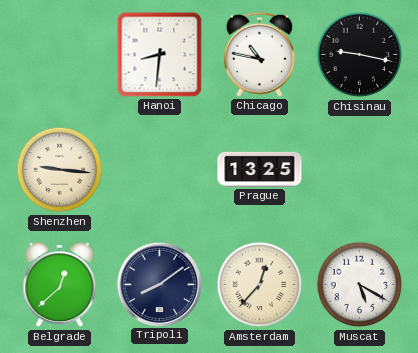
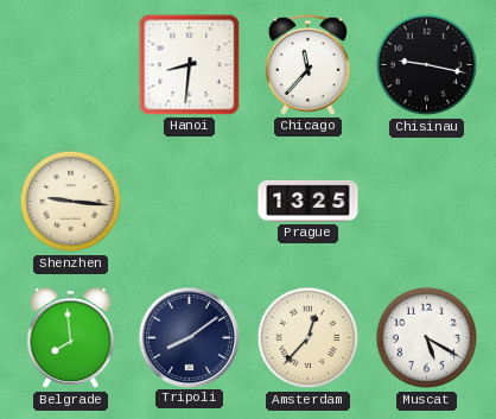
Chicago: 10:47 -> 11:37 (307, 64)
Belgrade: 12:38 -> 7:59 (71, 338)
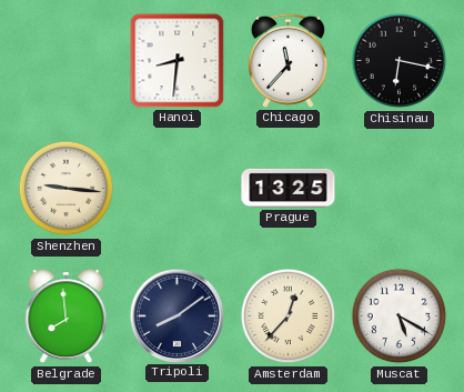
Chisinau: 9:17 -> 6:17 (400, 61)
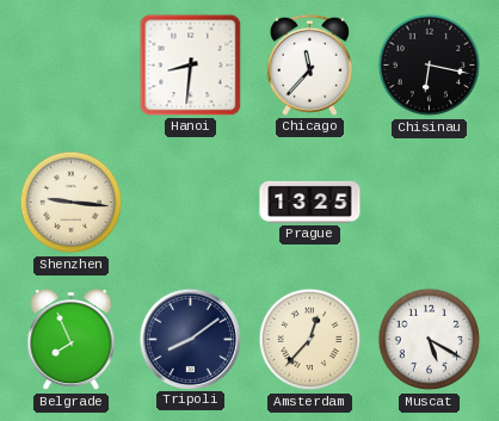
Belgrade: 7:59 -> 7:56 (72, 340)
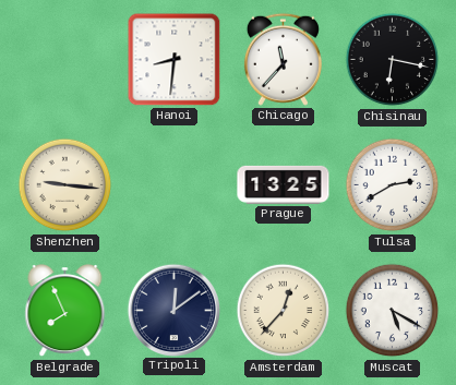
Tulsa: none -> 2:40 (393, 185)
Tripoli: 8:09 -> 12:09 (173, 310)
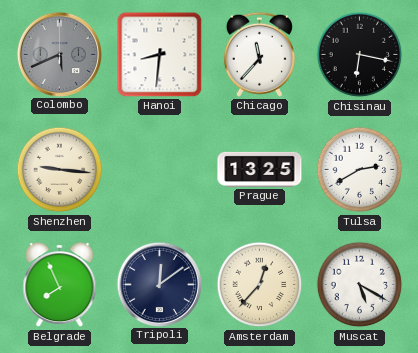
Colombo: none -> 5:41 (59, 54)
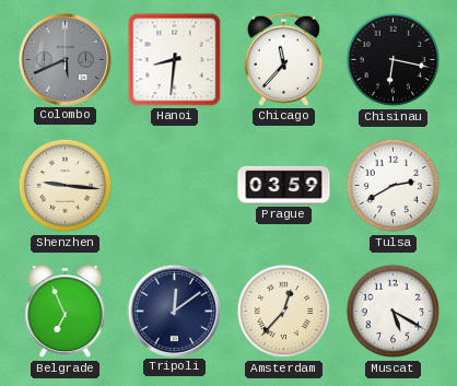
Prague: 13:25 -> 03:59 (284, 185)
Belgrade: 7:56 -> 6:56 (66, 312)
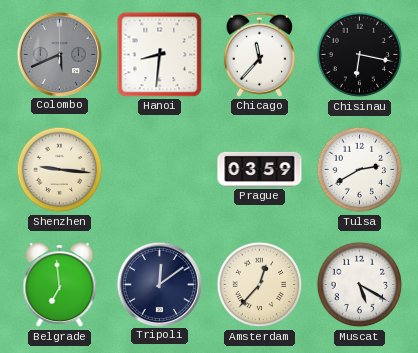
Belgrade: 6:56 -> 6:59 (60, 285)
